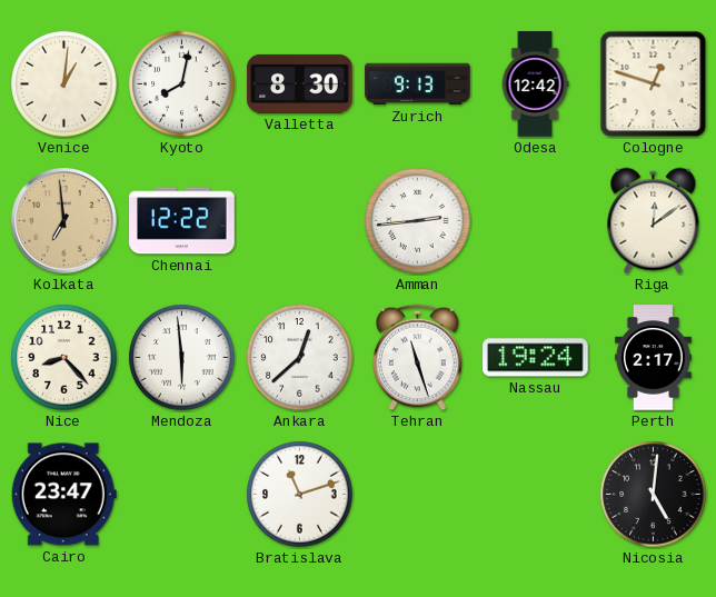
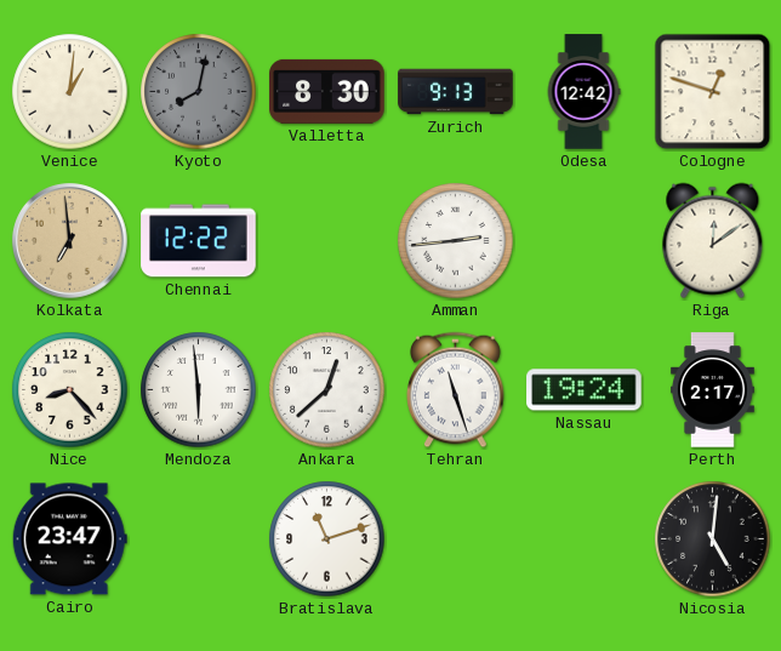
Kyoto dial: white -> grey (199, 92)
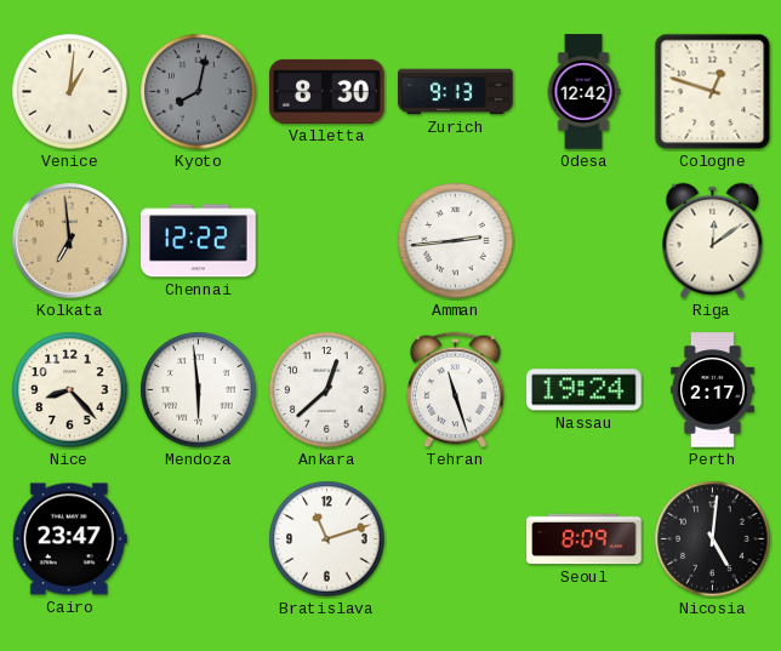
Seoul: none -> 8:09 (585, 539)
